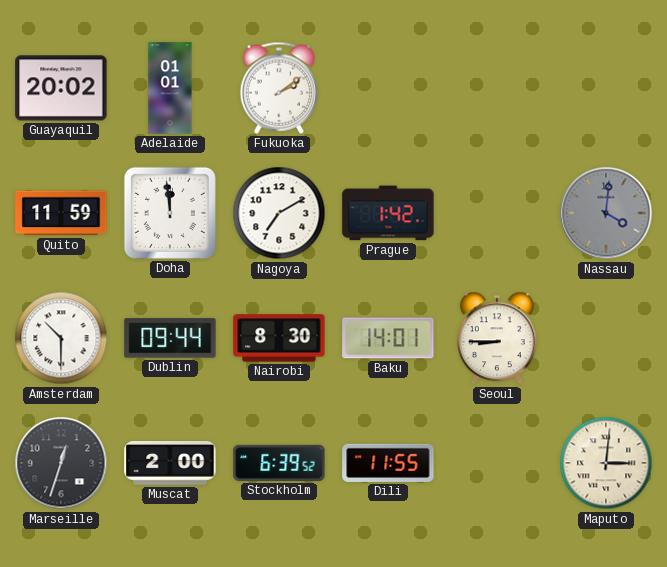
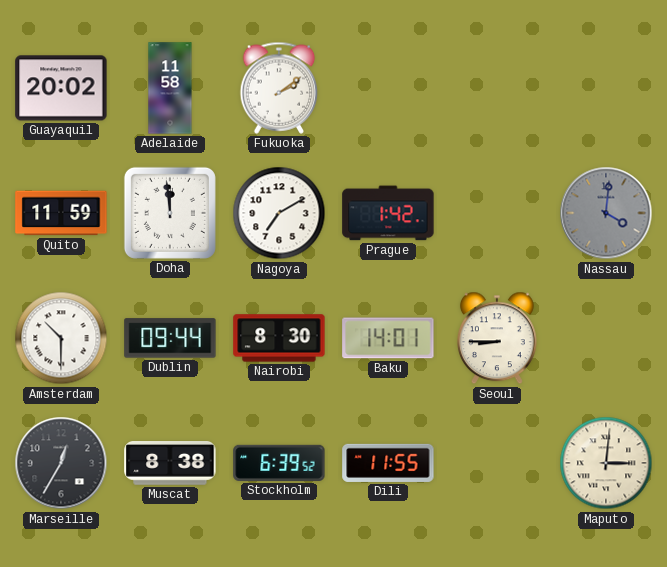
Adelaide: 01:01 -> 11:58 (170, 88)
Marseille: 12:33 -> 12:35 (61, 463)
Muscat: 2:00 -> 8:38 (170, 464)
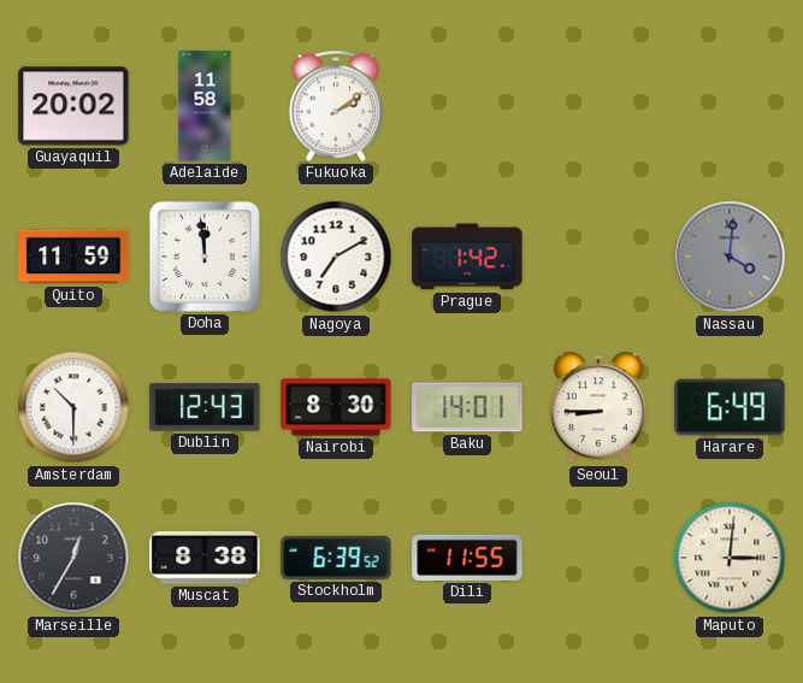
Dublin: 09:44 -> 12:43 (205, 407)
Harare: none -> 6:49 (730, 407)
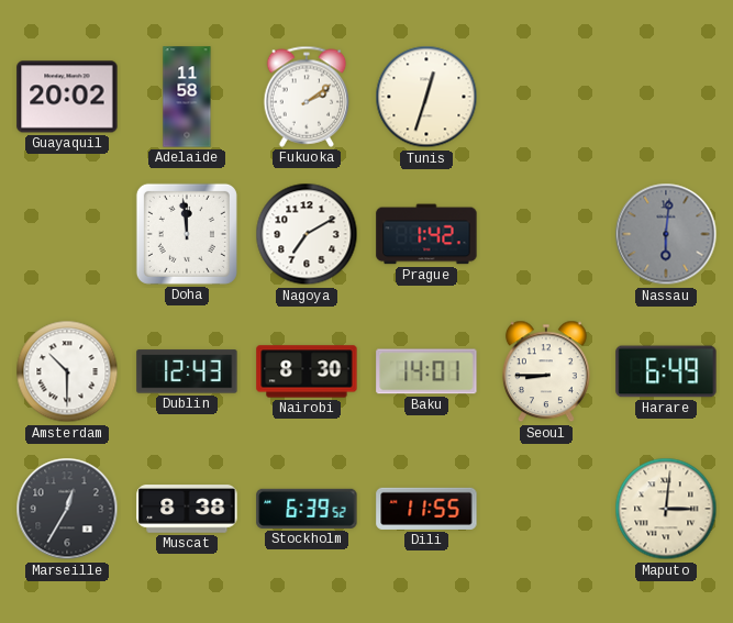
Tunis: none -> 12:33 (426, 97)
Quito: 11:59 -> none (73, 257)
Nassau: 4:01 -> 6:01 (666, 234)
